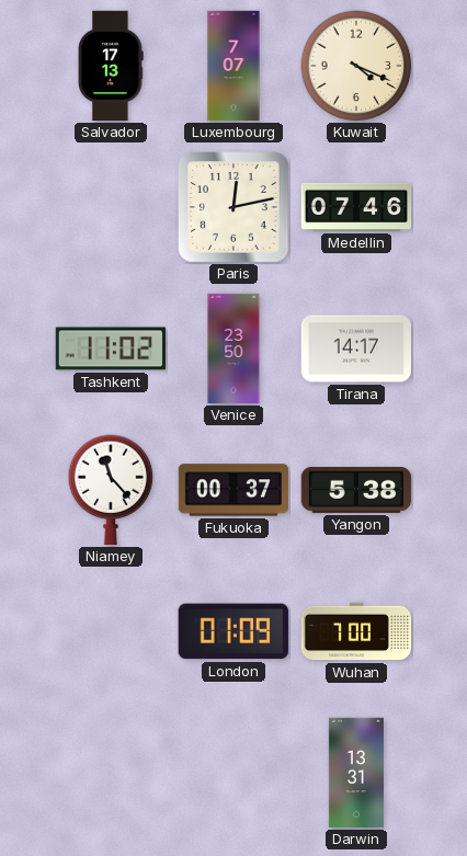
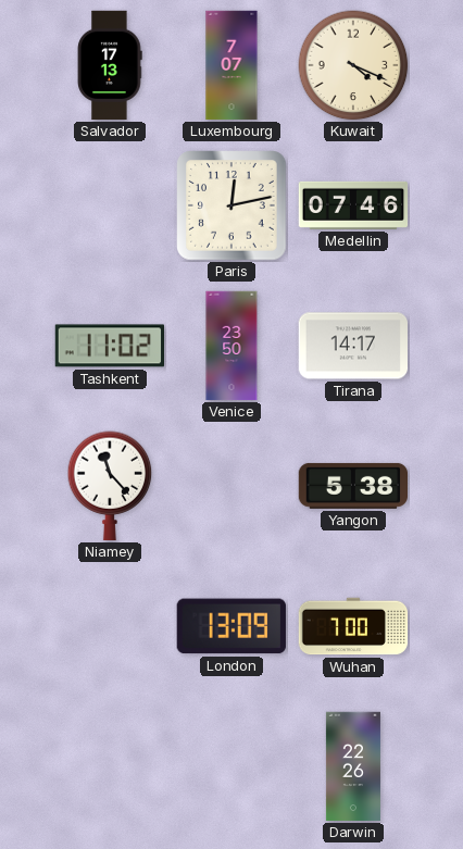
Fukuoka: 00:37 -> none (233, 490)
London: 01:09 -> 13:09 (231, 626)
Darwin: 13:31 -> 22:26 (353, 766)
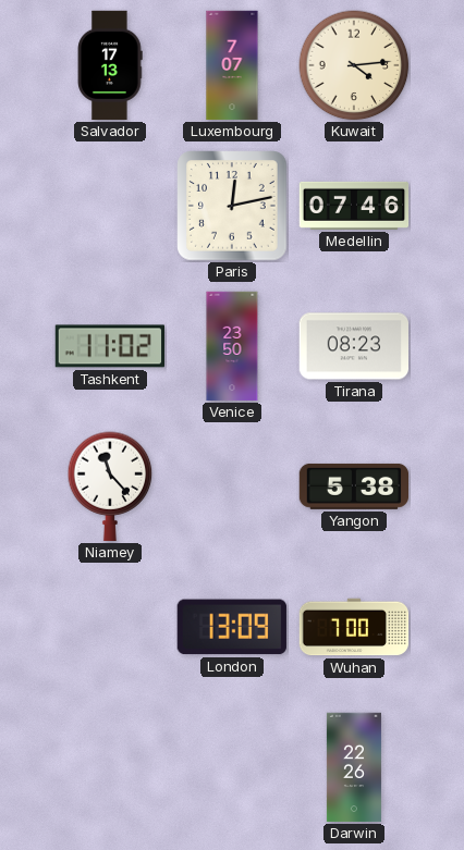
Kuwait: 4:19 -> 4:14 (354, 65)
Tirana: 14:17 -> 08:23 (353, 346)
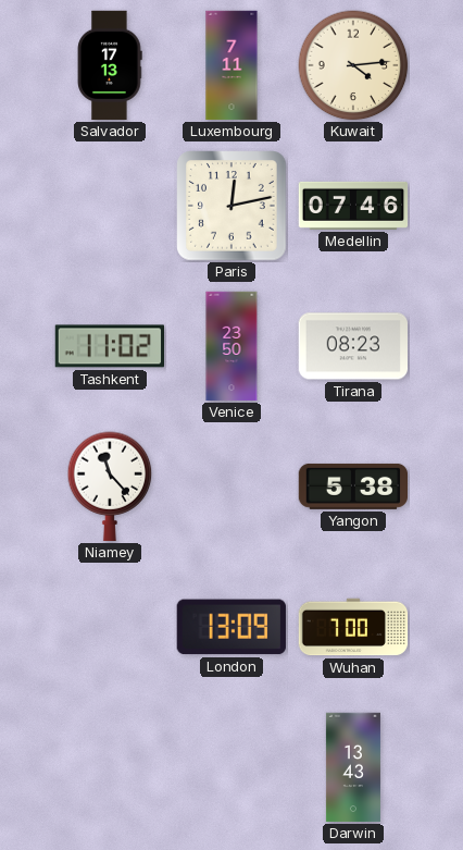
Luxembourg: 7:07 -> 7:11 (231, 65)
Darwin: 22:26 -> 13:43 (353, 767)
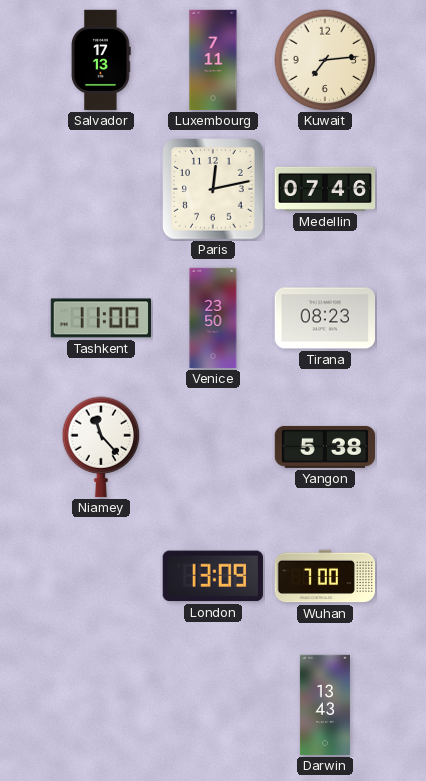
Kuwait: 4:14 -> 7:14 (325, 60)
Tashkent: 11:02 -> 11:00 (100, 318)
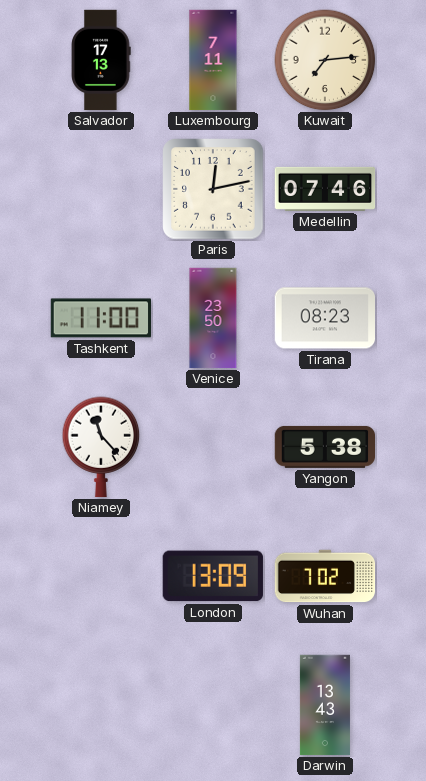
Wuhan: 7:00 -> 7:02 (325, 576)
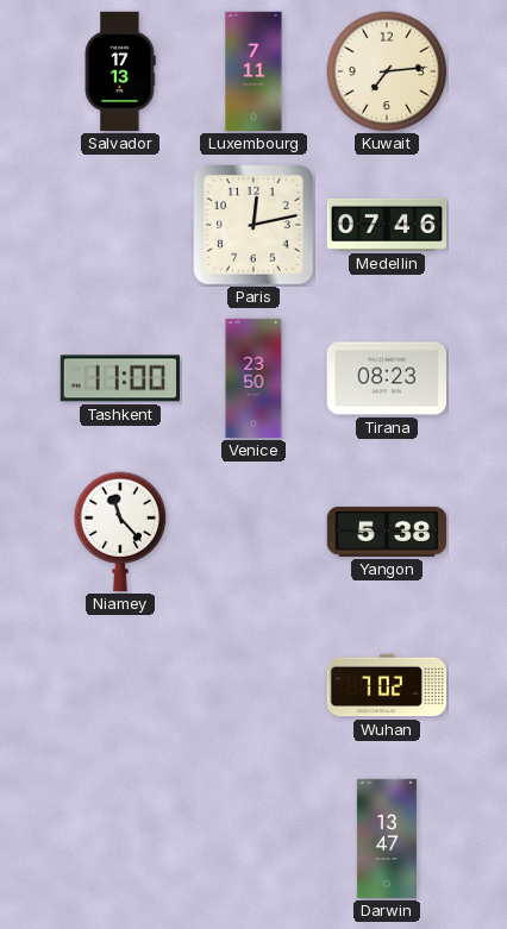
London: 13:09 -> none (213, 576)
Darwin: 13:43 -> 13:47 (387, 839)
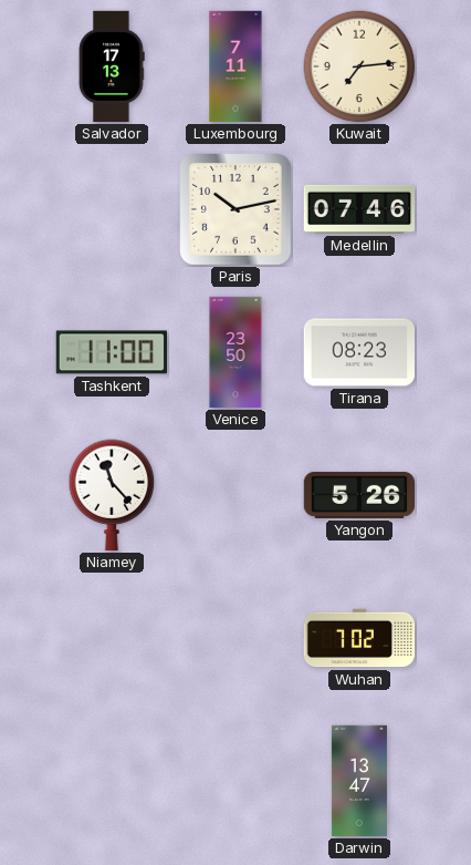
Paris: 12:13 -> 10:13 (236, 209)
Yangon: 5:38 -> 5:26 (358, 495)
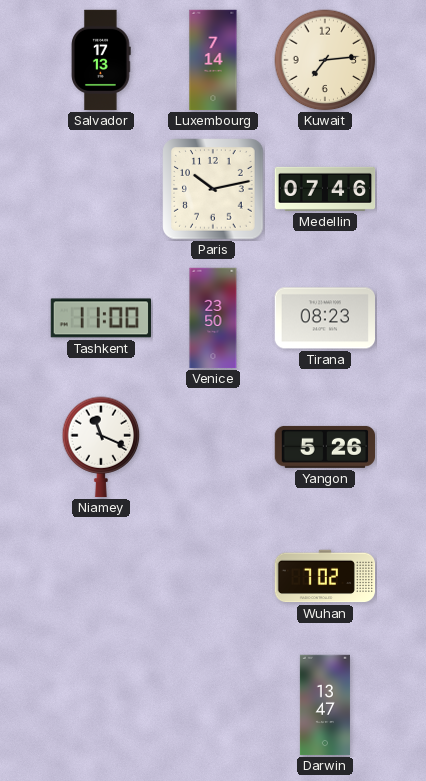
Luxembourg: 7:11 -> 7:14 (213, 60)
Niamey: 11:23 -> 11:19 (101, 447)
